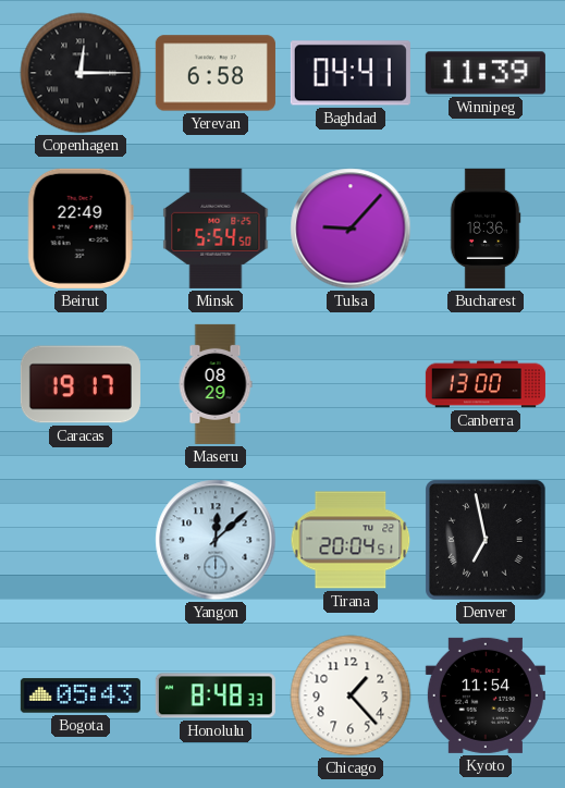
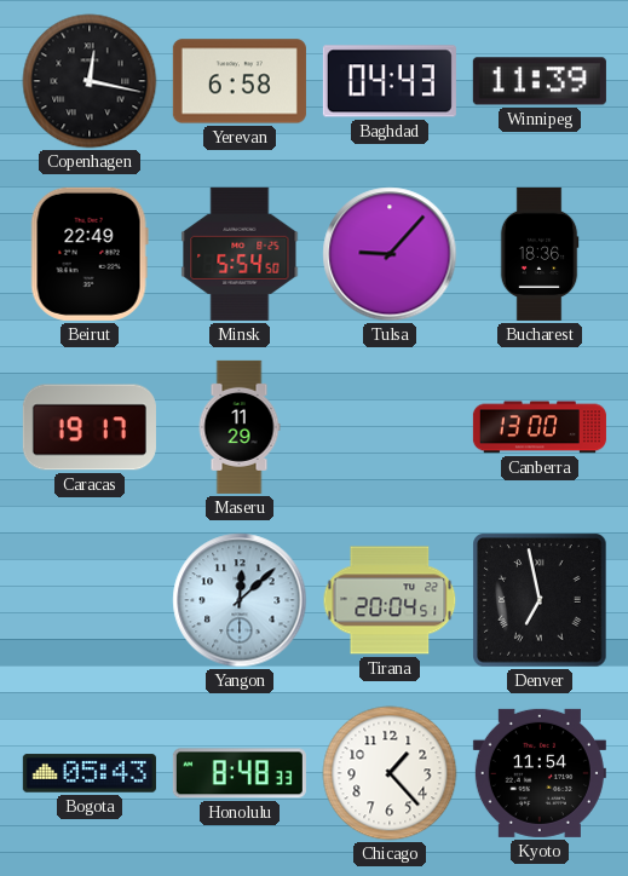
Copenhagen: 12:15 -> 12:17 (90, 81)
Baghdad: 04:41 -> 04:43 (390, 81)
Maseru: 08:29 -> 11:29 (240, 427)
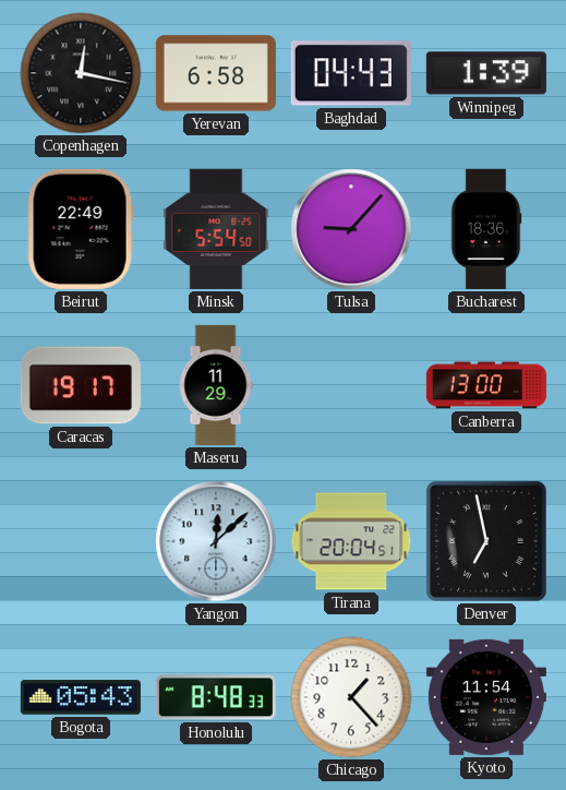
Winnipeg: 11:39 -> 1:39 (486, 73)
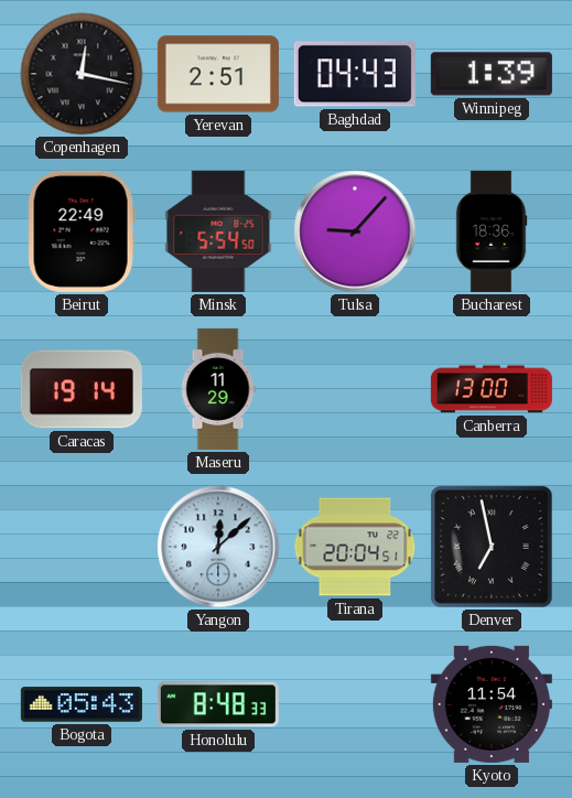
Yerevan: 6:58 -> 2:51 (218, 74)
Caracas: 19:17 -> 19:14 (82, 389)
Chicago: 1:23 -> none (351, 697)
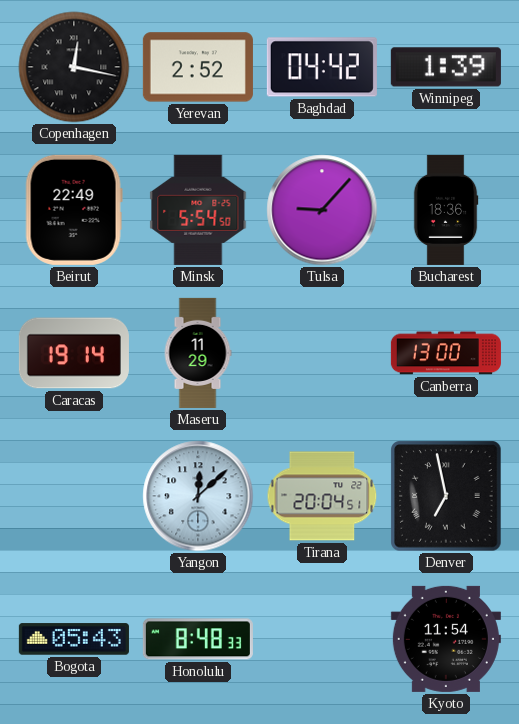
Yerevan: 2:51 -> 2:52 (198, 67)
Baghdad: 04:43 -> 04:42 (322, 67)
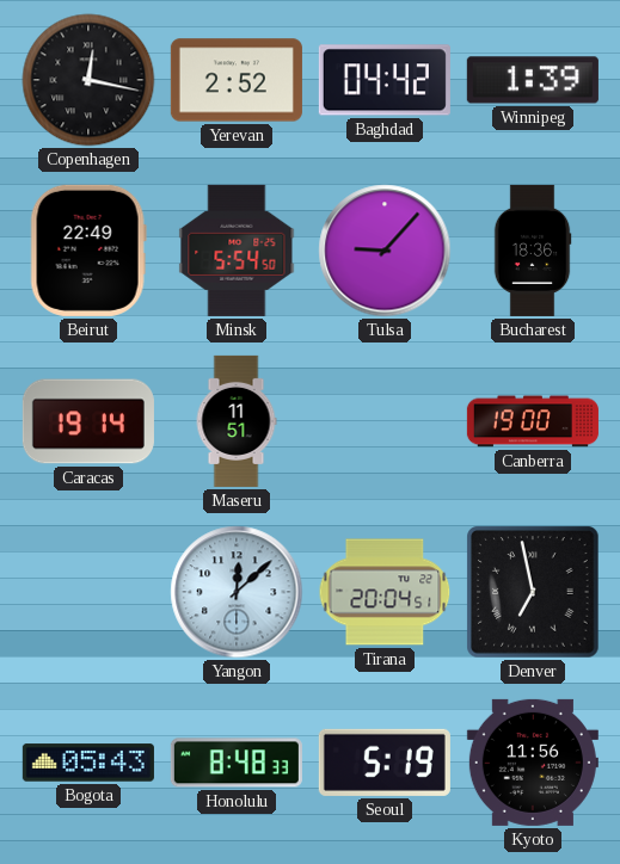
Maseru: 11:29 -> 11:51 (237, 421)
Canberra: 13:00 -> 19:00 (533, 421)
Seoul: none -> 5:19 (385, 763)
Kyoto: 11:54 -> 11:56 (533, 763)
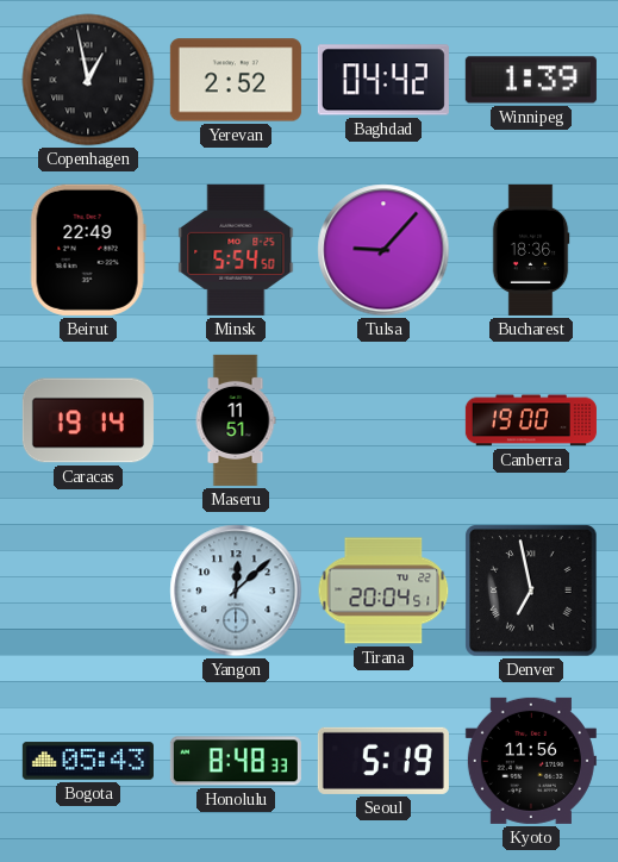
Copenhagen: 12:17 -> 12:58 (88, 80)
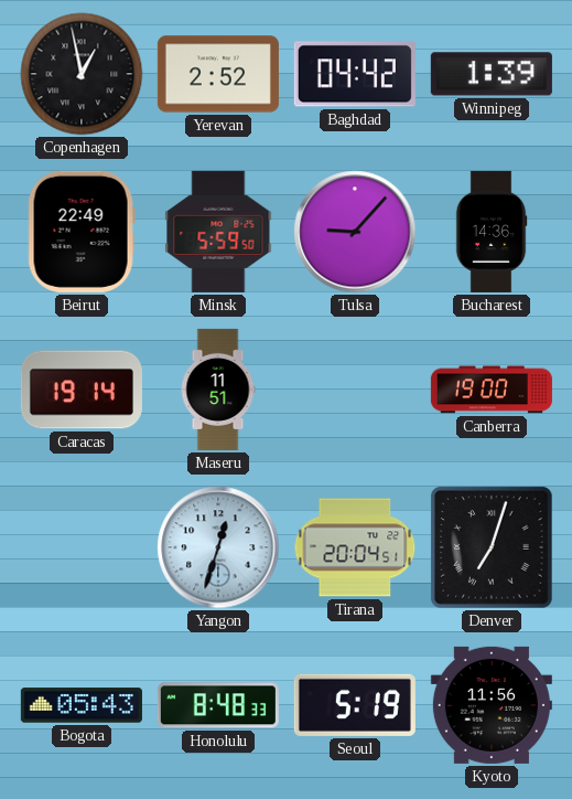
Minsk: 5:54 -> 5:59 (218, 232)
Bucharest: 18:36 -> 14:36 (492, 232)
Yangon: 12:08 -> 12:33 (218, 547)
Denver: 6:58 -> 7:03 (492, 547)
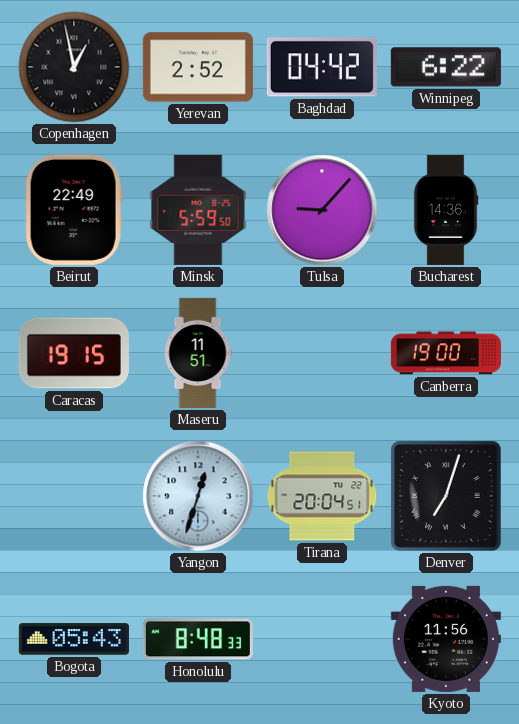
Winnipeg: 1:39 -> 6:22 (446, 67)
Caracas: 19:14 -> 19:15 (74, 353)
Seoul: 5:19 -> none (355, 705)
